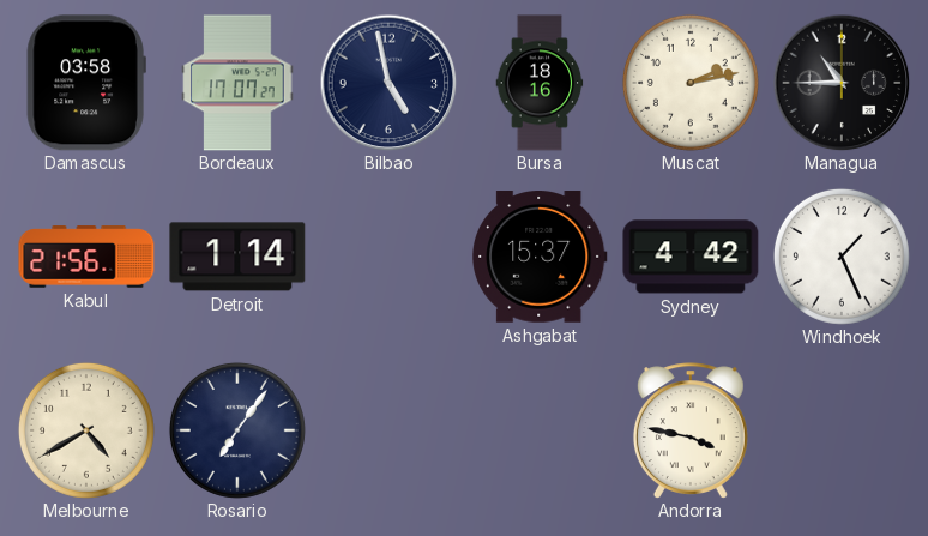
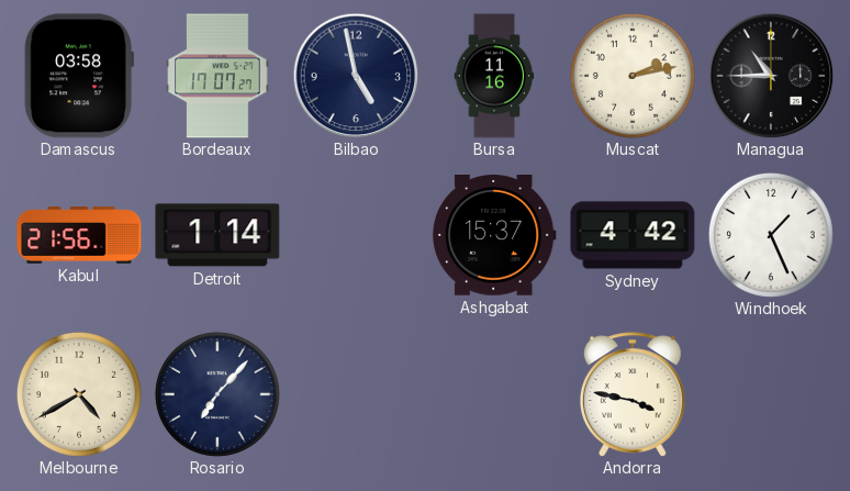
Bursa: 18:16 -> 11:16 (494, 76)
Rosario: 7:06 -> 7:07 (217, 394)
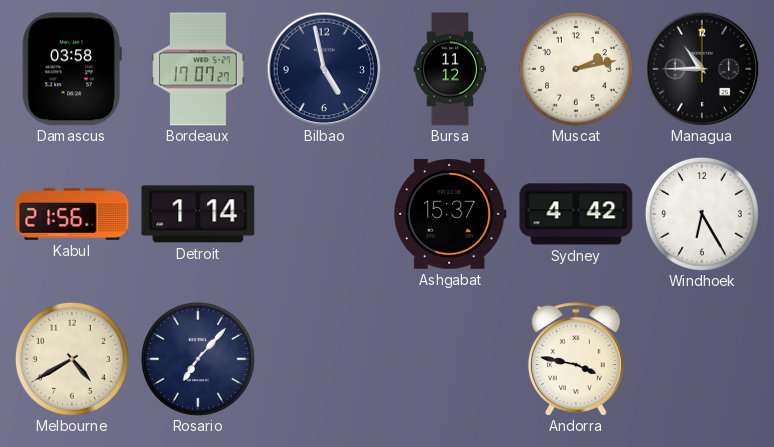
Bursa: 11:16 -> 11:12 (450, 69)
Windhoek: 1:26 -> 6:25 (702, 214)
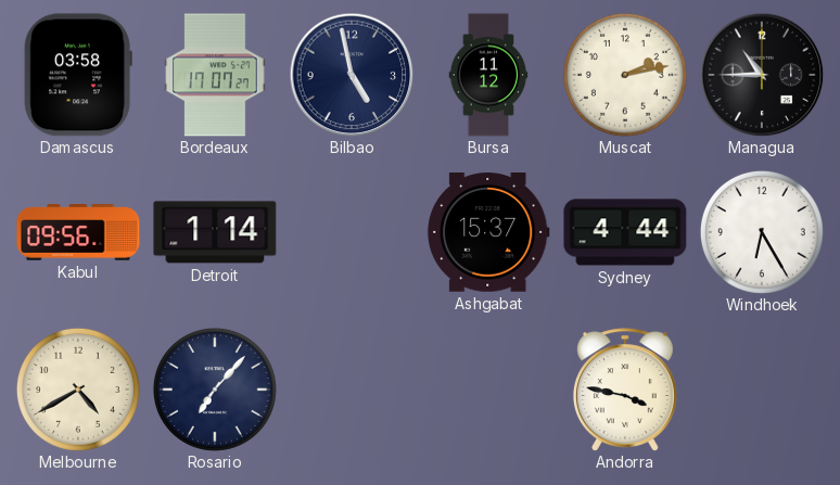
Kabul: 21:56 -> 09:56 (78, 232)
Sydney: 4:42 -> 4:44 (625, 232)
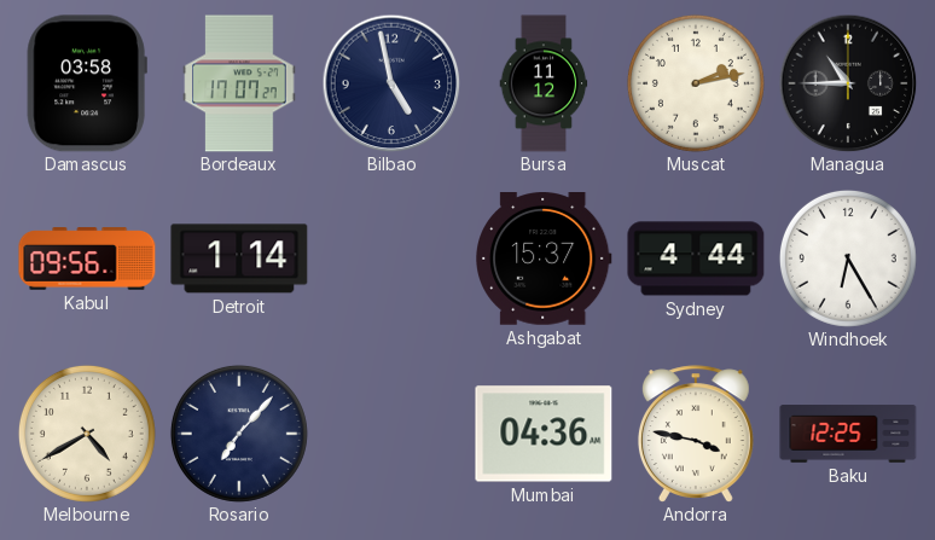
Mumbai: none -> 04:36 (544, 434)
Baku: none -> 12:25 (848, 434)
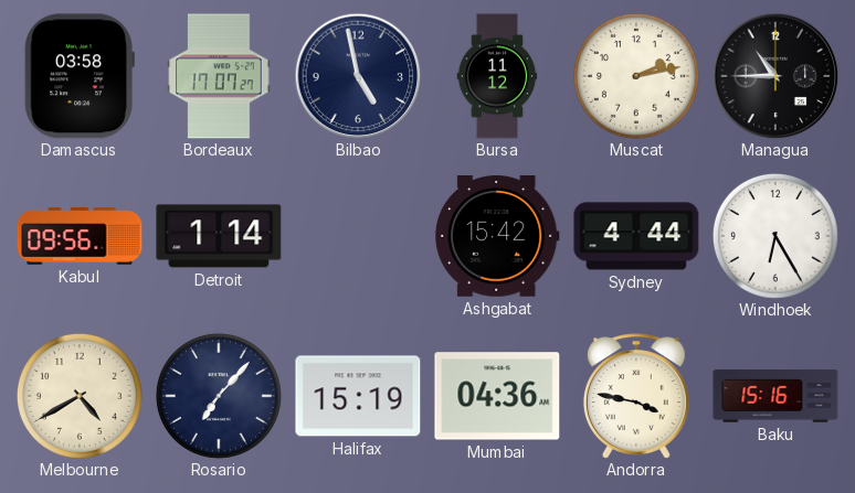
Ashgabat: 15:37 -> 15:42 (498, 237)
Halifax: none -> 15:19 (358, 396)
Baku: 12:25 -> 15:16 (775, 396)
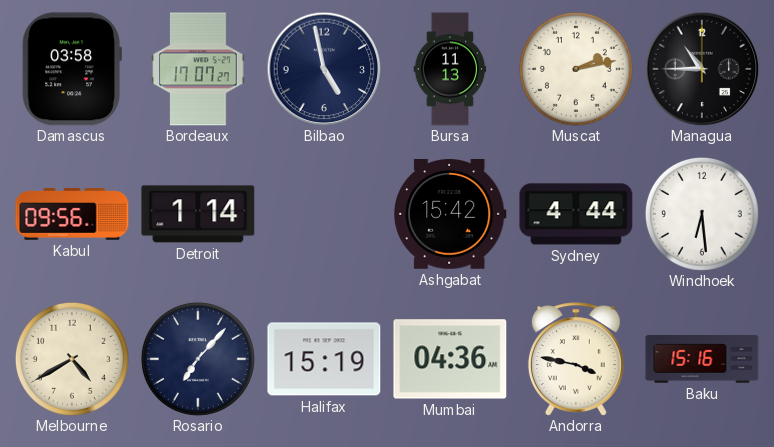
Bursa: 11:12 -> 11:13 (450, 69)
Windhoek: 6:25 -> 6:29 (702, 214)
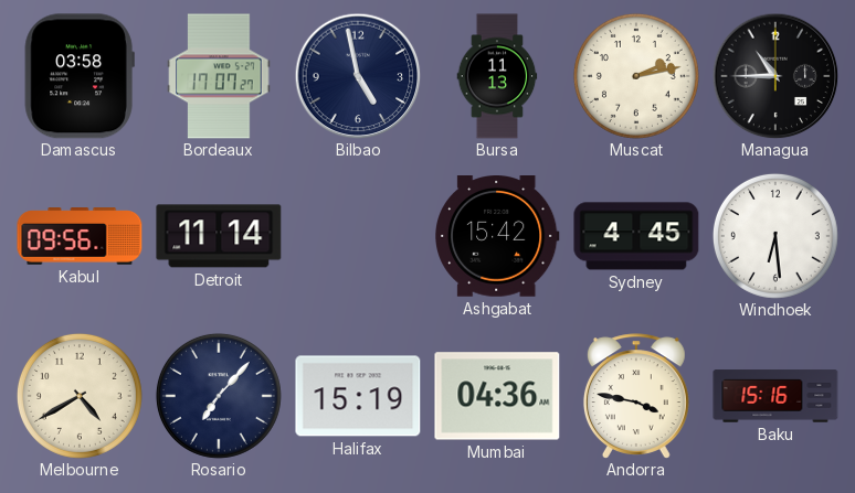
Detroit: 1:14 -> 11:14 (219, 236)
Sydney: 4:44 -> 4:45 (636, 236)
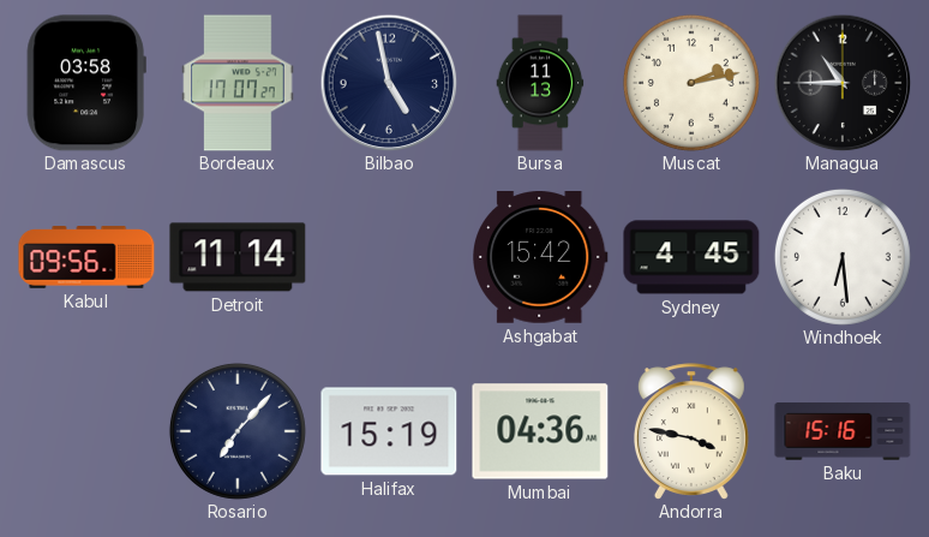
Melbourne: 4:40 -> none (80, 396)
